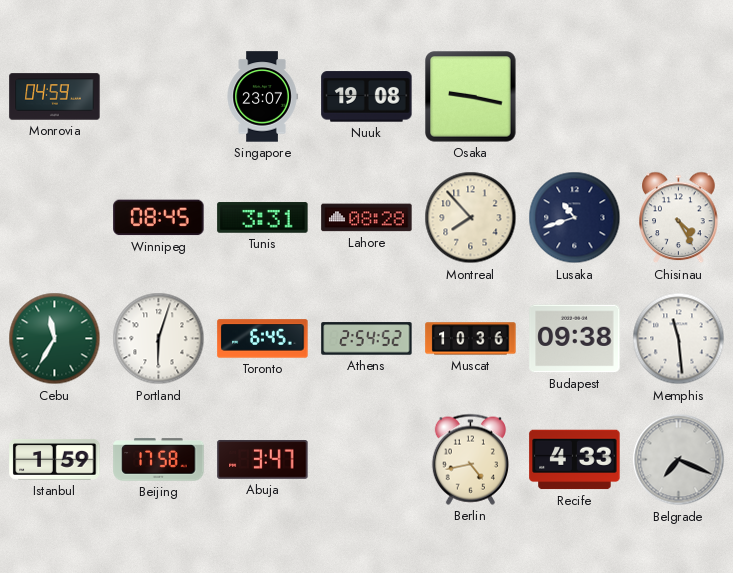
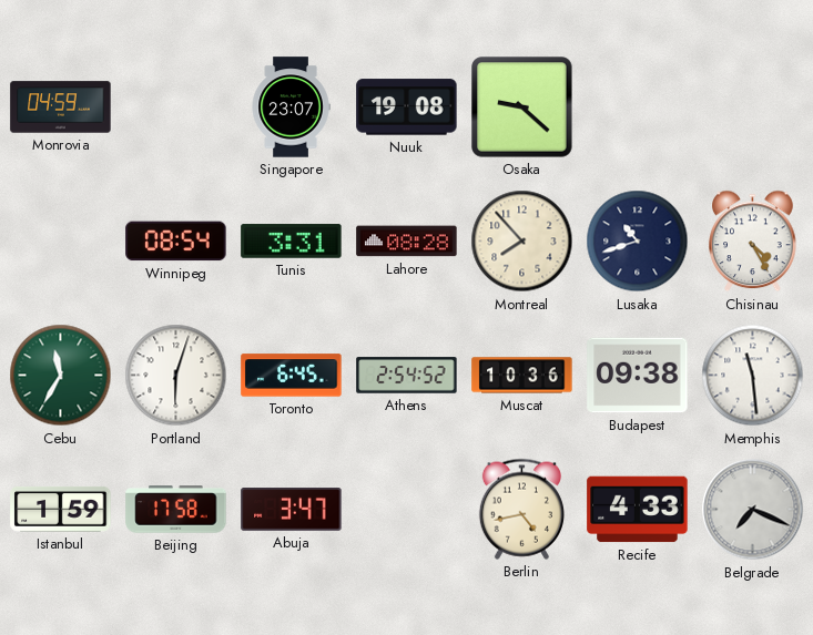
Osaka: 9:17 -> 9:22 (522, 107)
Winnipeg: 08:45 -> 08:54 (176, 242)
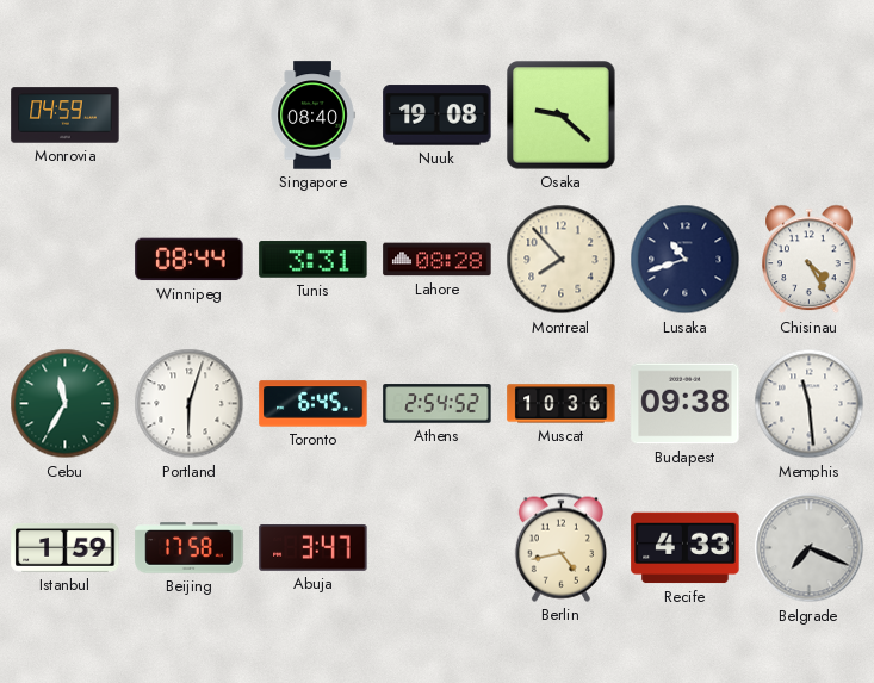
Singapore: 23:07 -> 08:40 (312, 116)
Winnipeg: 08:54 -> 08:44 (190, 260)
